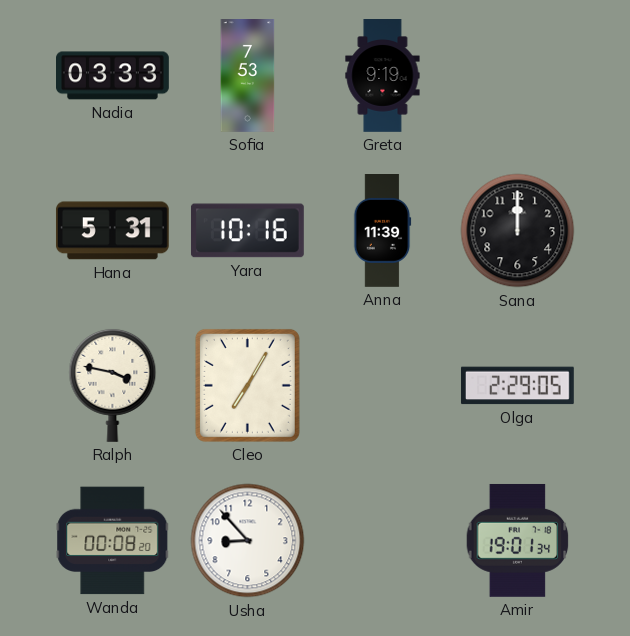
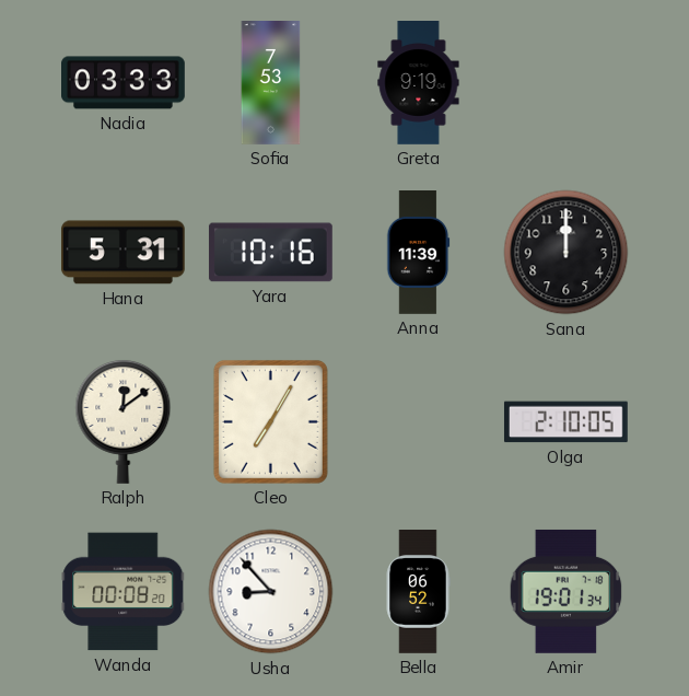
Ralph: 3:47 -> 12:09 (124, 421)
Olga: 2:29 -> 2:10 (565, 422)
Bella: none -> 06:52 (418, 592)
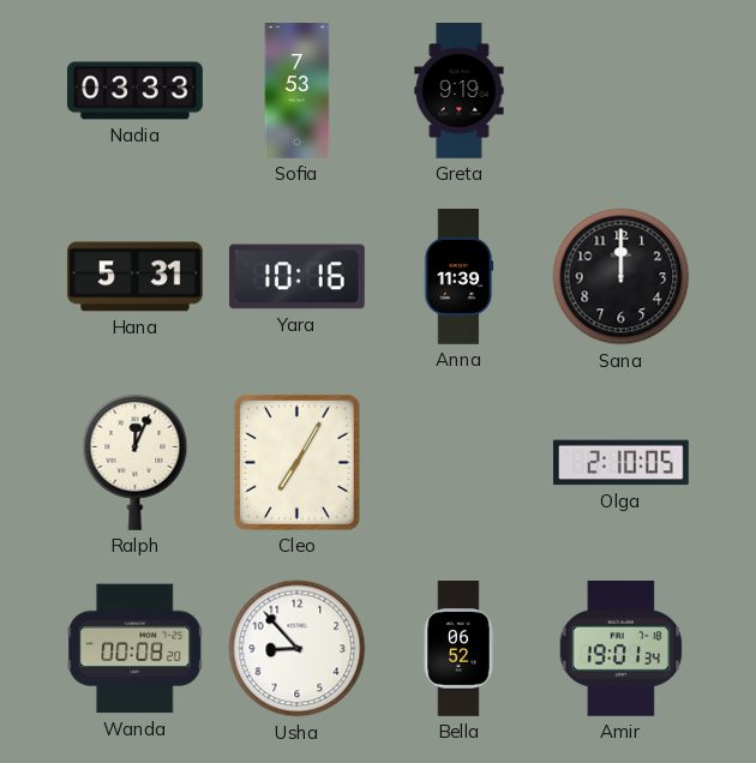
Ralph: 12:09 -> 12:04 (136, 462)
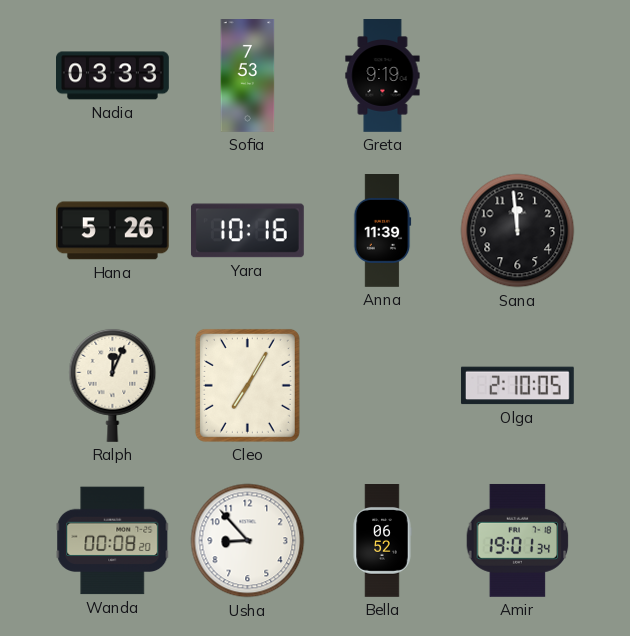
Hana: 5:31 -> 5:26 (112, 231)
Sana: 12:00 -> 11:59 (518, 231)
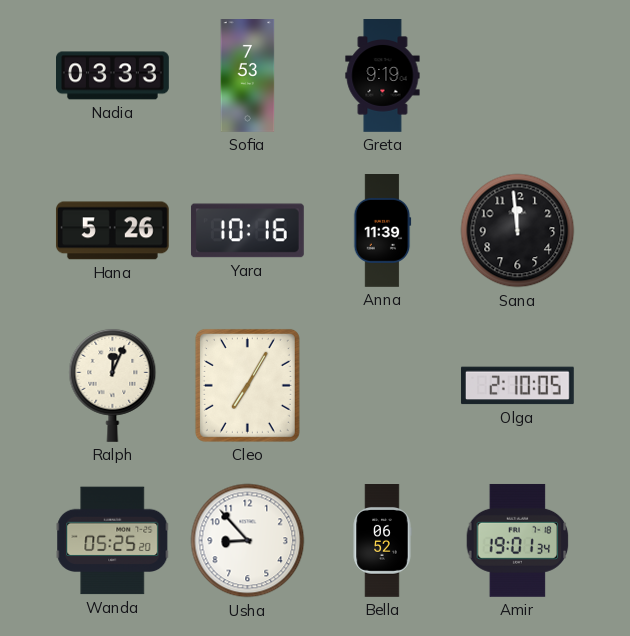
Wanda: 00:08 -> 05:25 (113, 541)
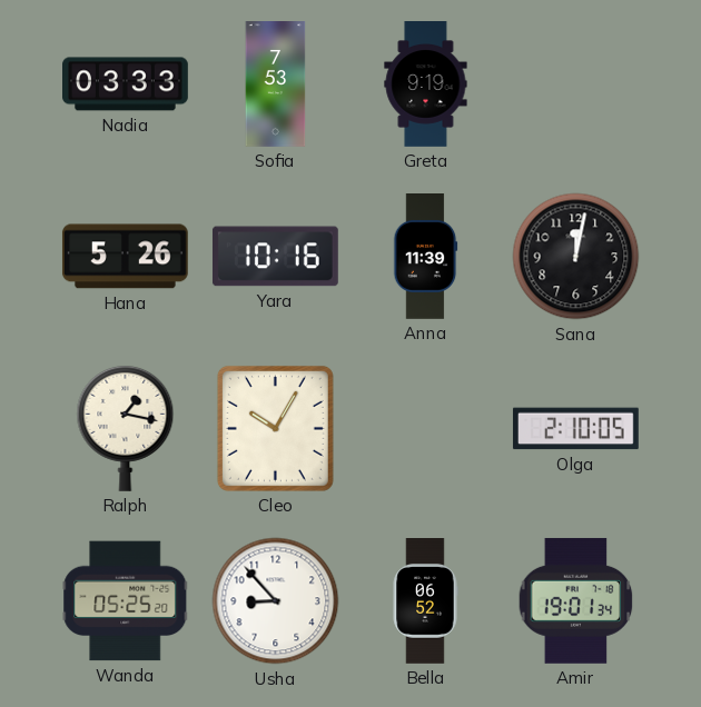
Sana: 11:59 -> 12:02 (576, 257)
Ralph: 12:04 -> 1:17 (126, 428)
Cleo: 7:05 -> 10:05 (275, 428)
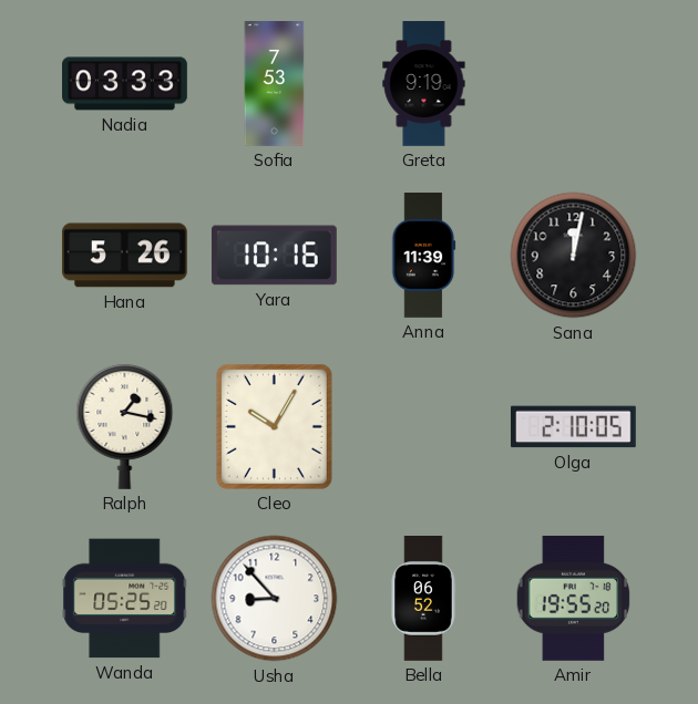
Amir: 19:01 -> 19:55 (574, 598)
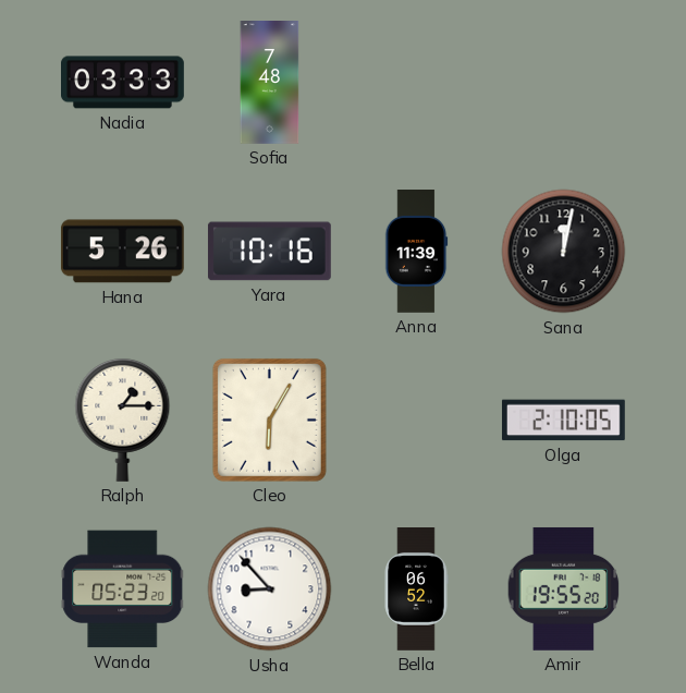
Sofia: 7:53 -> 7:48 (270, 83)
Greta: 9:19 -> none (424, 84)
Ralph: 1:17 -> 1:15 (123, 420)
Cleo: 10:05 -> 6:05 (269, 420)
Wanda: 05:25 -> 05:23 (123, 589)
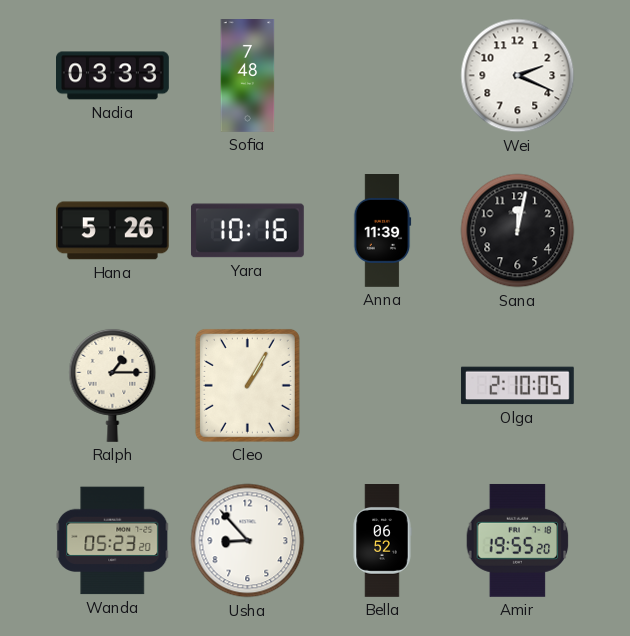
Wei: none -> 2:19 (518, 76)
Cleo: 6:05 -> 1:05 (247, 385)
